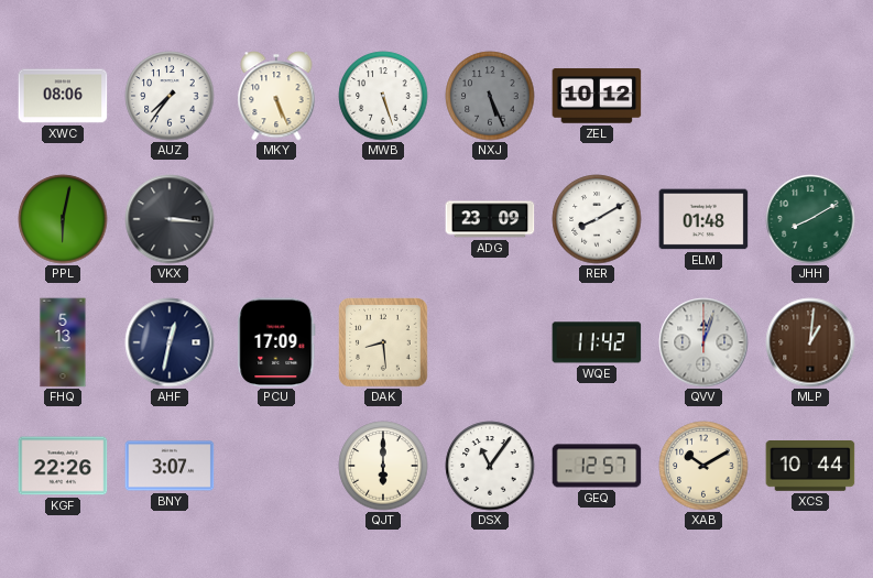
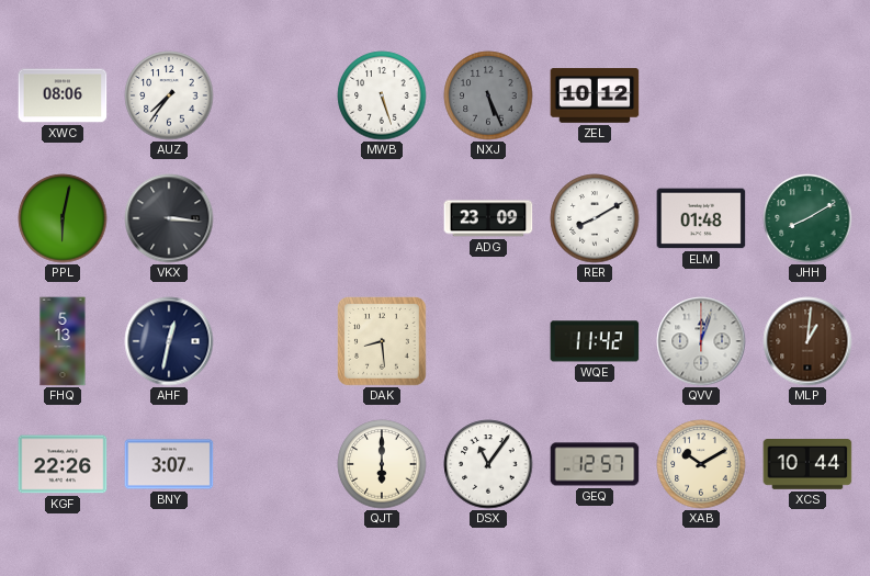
MKY: 5:26 -> none (276, 96)
PCU: 17:09 -> none (276, 342)
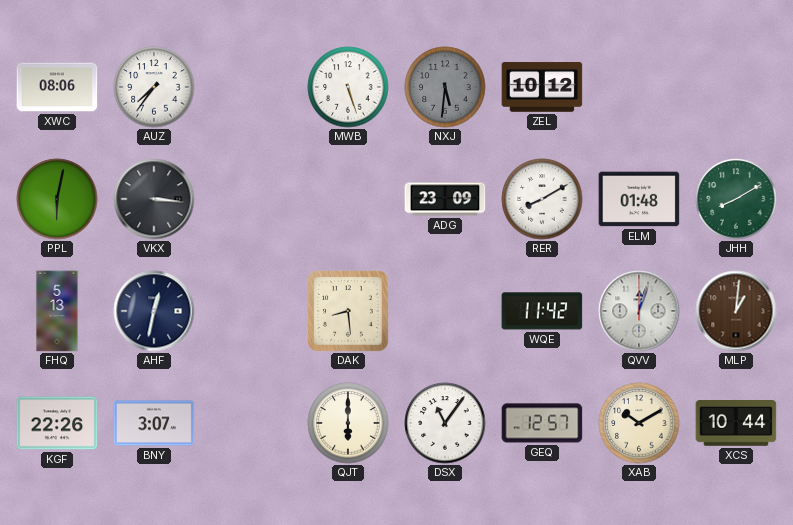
NXJ: 5:26 -> 5:31 (445, 87)
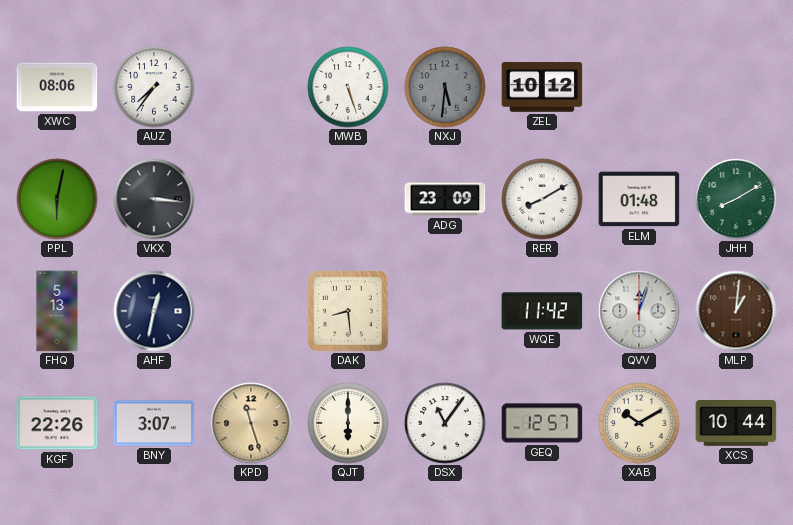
KPD: none -> 11:27 (251, 423)
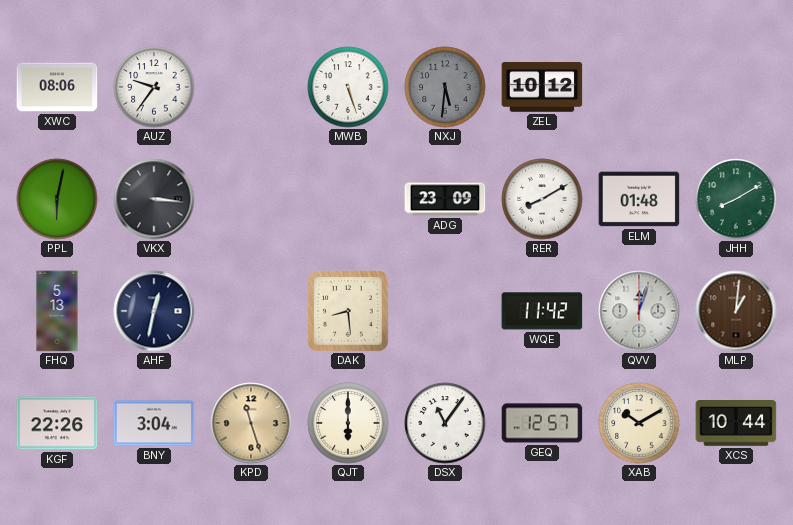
AUZ: 7:36 -> 9:36 (154, 87)
BNY: 3:07 -> 3:04 (154, 423)
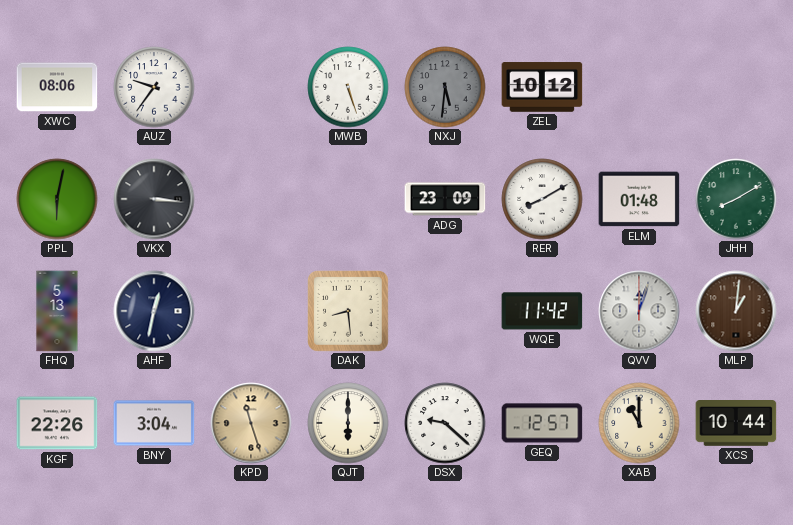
DSX: 11:06 -> 9:22 (445, 423)
XAB: 10:10 -> 11:00 (639, 423)
